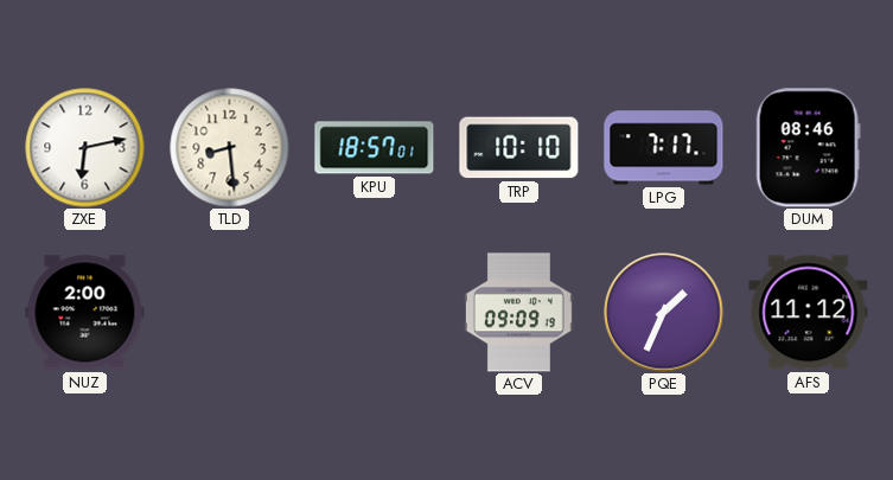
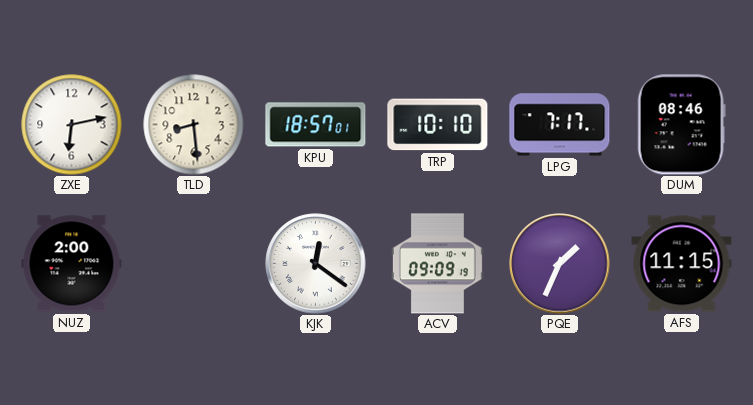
KJK: none -> 12:21 (316, 264)
AFS: 11:12 -> 11:15 (682, 264)
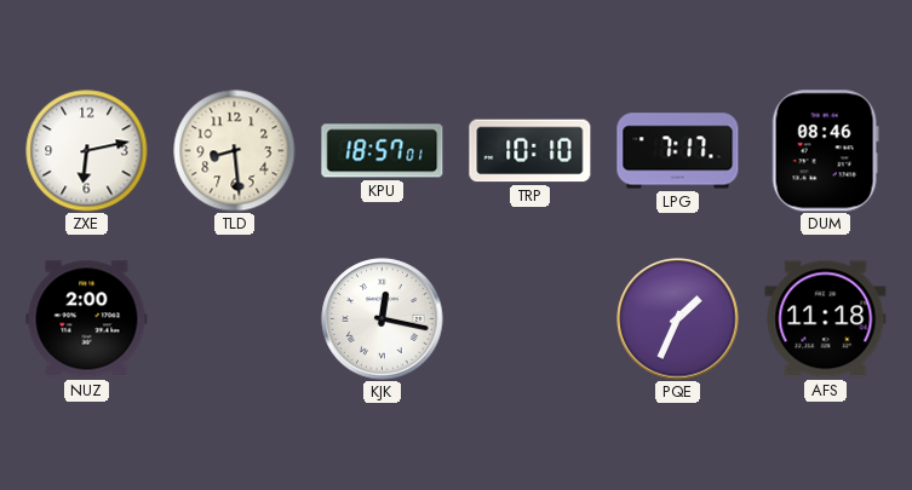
KJK: 12:21 -> 12:17 (383, 319)
ACV: 09:09 -> none (437, 264)
AFS: 11:15 -> 11:18 (826, 319)
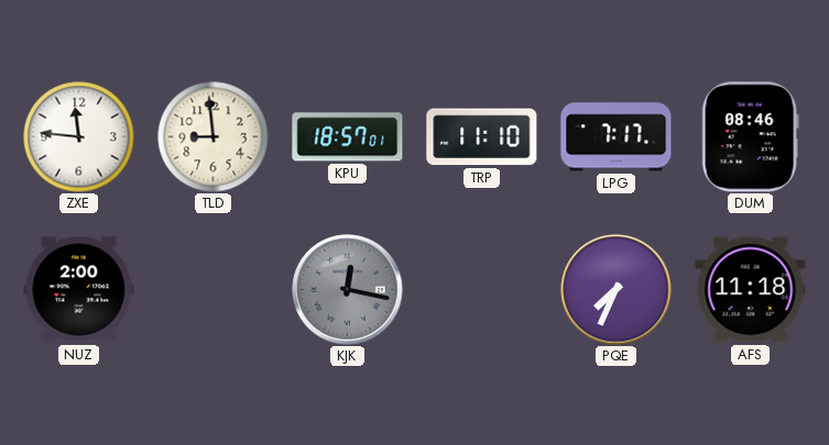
ZXE: 6:13 -> 11:46 (79, 137)
TLD: 8:29 -> 8:59 (214, 137)
TRP: 10:10 -> 11:10 (482, 137)
KJK dial: white -> grey (348, 290)
PQE: 1:34 -> 7:34 (617, 290)
